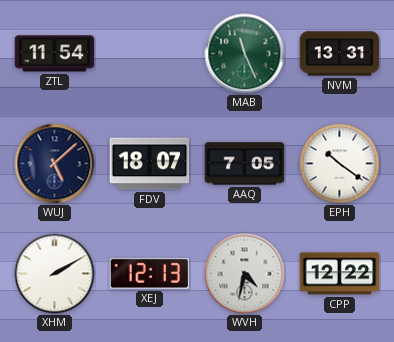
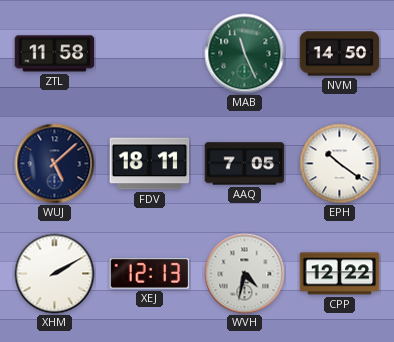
ZTL: 11:54 -> 11:58 (55, 54)
NVM: 13:31 -> 14:50 (340, 54)
FDV: 18:07 -> 18:11 (150, 164)
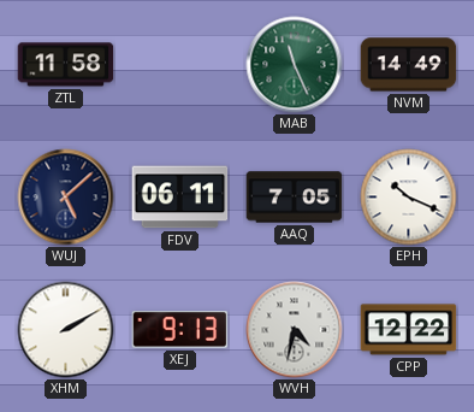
NVM: 14:50 -> 14:49 (409, 65)
FDV: 18:11 -> 06:11 (180, 198)
EPH: 10:21 -> 10:19 (409, 198)
XEJ: 12:13 -> 9:13 (180, 330)
